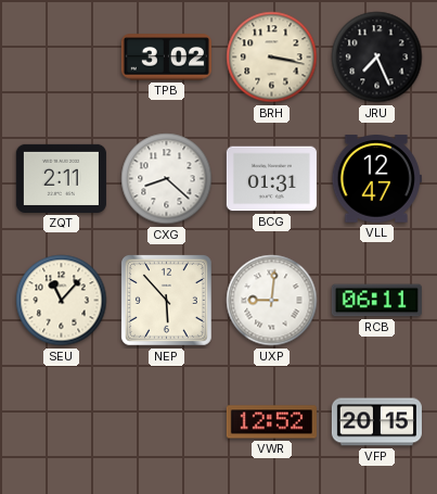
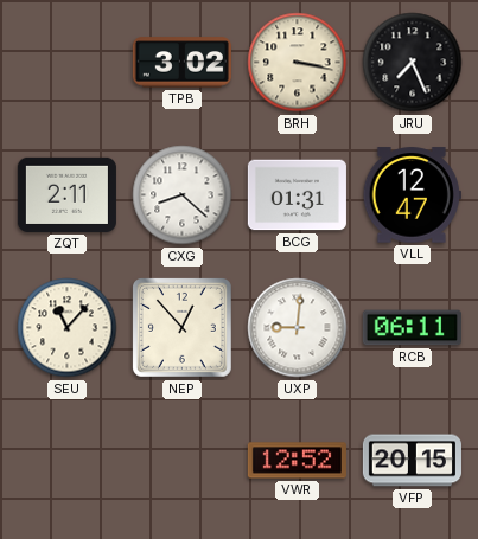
NEP: 5:53 -> 12:53 (181, 327)
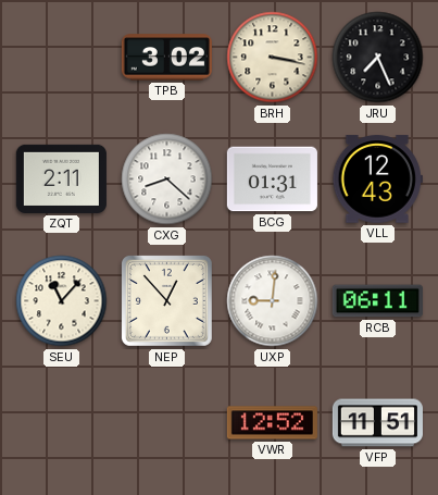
VLL: 12:47 -> 12:43 (377, 180)
VFP: 20:15 -> 11:51 (377, 423)
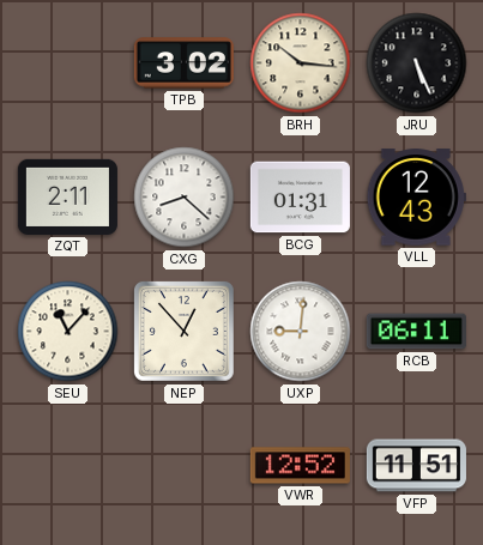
BRH: 3:17 -> 10:16 (301, 63)
JRU: 7:26 -> 5:26 (417, 63)
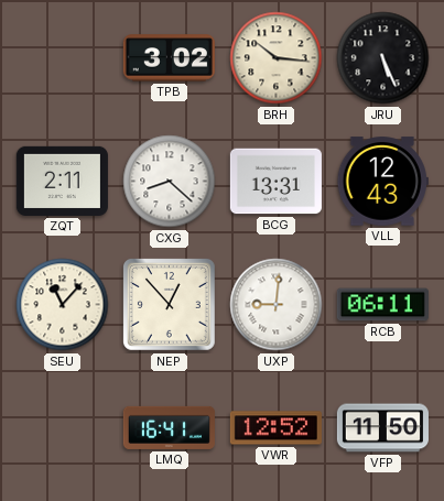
BCG: 01:31 -> 13:31 (275, 182)
LMQ: none -> 16:41 (169, 427)
VFP: 11:51 -> 11:50 (382, 428)
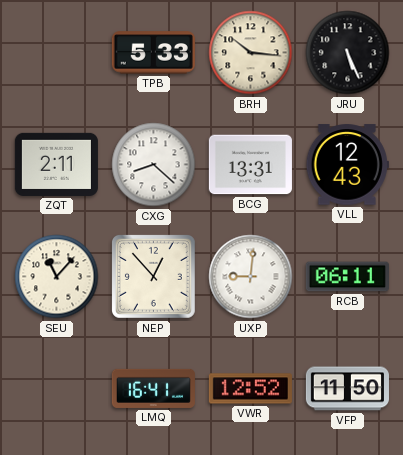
TPB: 3:02 -> 5:33 (153, 53)
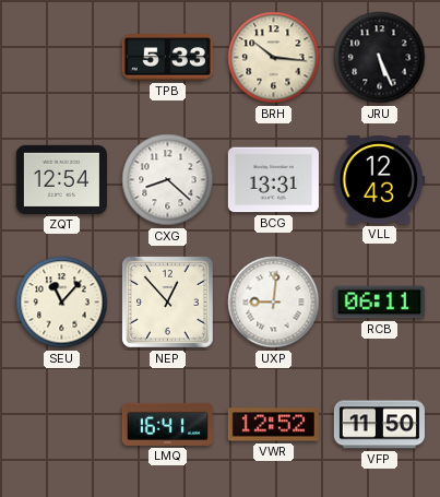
ZQT: 2:11 -> 12:54 (61, 179)
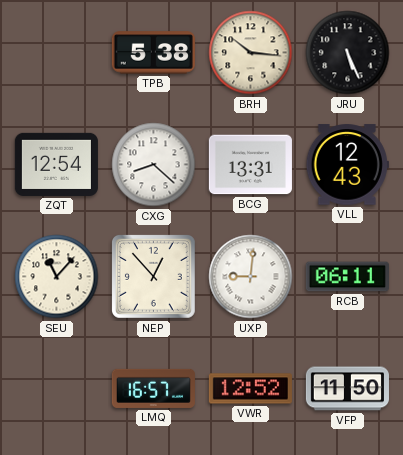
TPB: 5:33 -> 5:38 (153, 53)
LMQ: 16:41 -> 16:57 (153, 388)
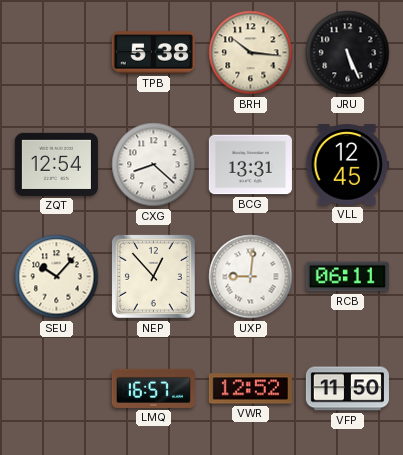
VLL: 12:43 -> 12:45 (347, 165)
SEU: 11:07 -> 10:07 (57, 277)
